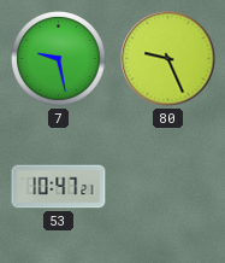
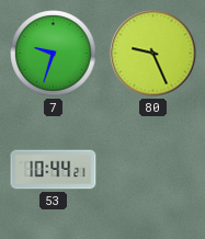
7: 9:28 -> 9:33 (54, 54)
53: 10:47 -> 10:44 (54, 170)
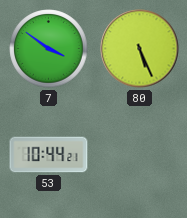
7: 9:33 -> 3:51 (49, 49)
80: 9:26 -> 5:26 (140, 49)
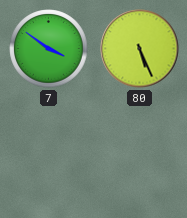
53: 10:44 -> none (49, 155)
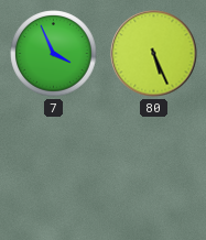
7: 3:51 -> 3:56 (54, 54)
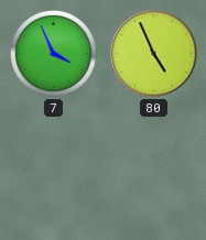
80: 5:26 -> 4:56 (154, 54)
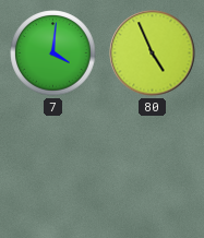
7: 3:56 -> 4:01 (53, 53)
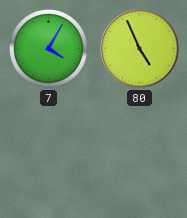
7: 4:01 -> 4:05 (49, 49)
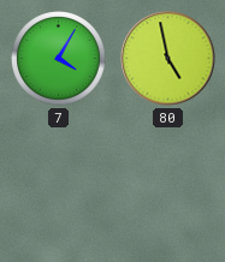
80: 4:56 -> 4:58 (168, 59)
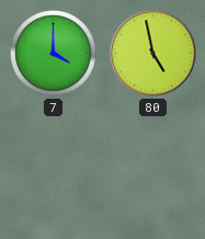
7: 4:05 -> 4:00 (54, 54)
